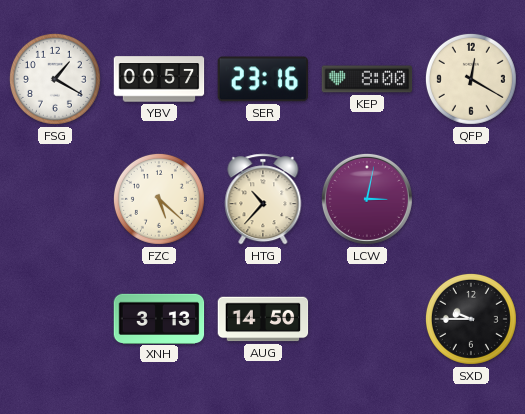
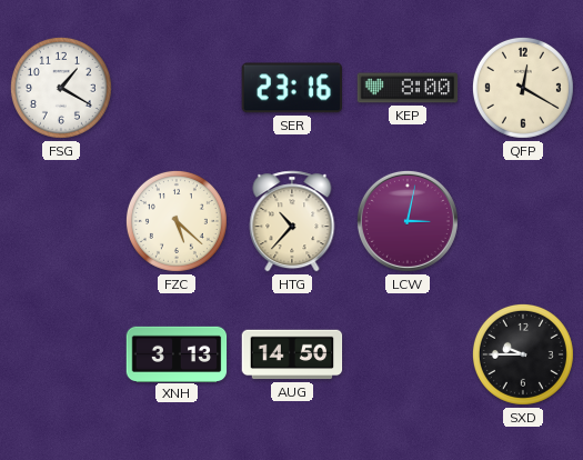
YBV: 00:57 -> none (159, 79)
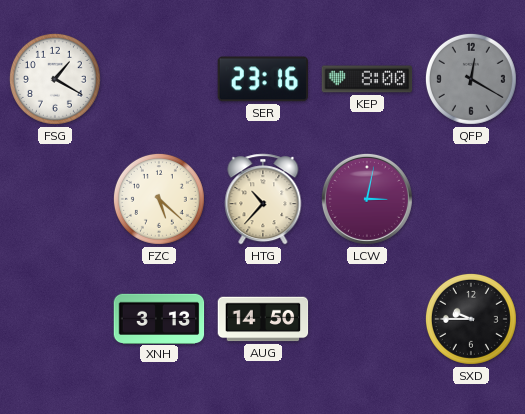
QFP dial: cream -> grey (471, 79)
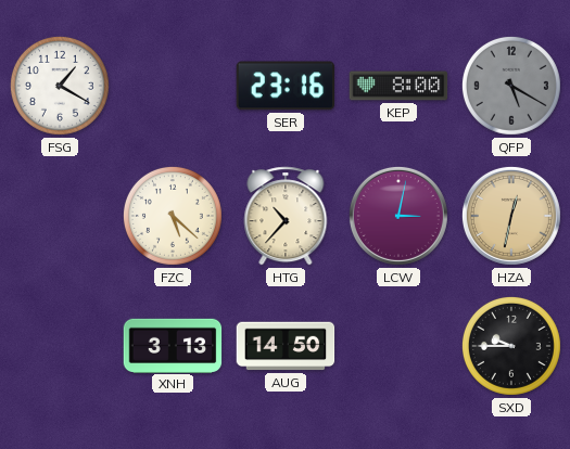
QFP: 12:20 -> 5:20 (511, 86)
HZA: none -> 12:32 (511, 216)
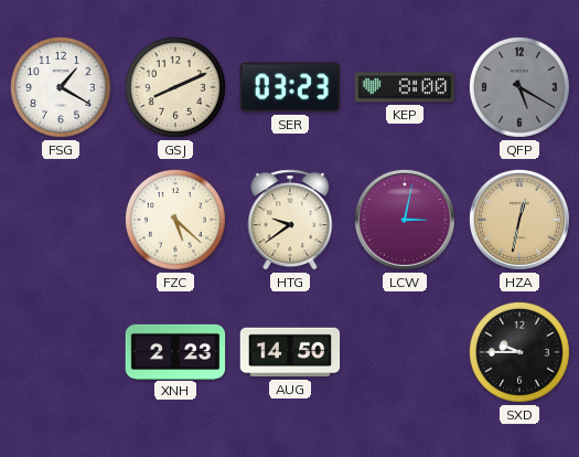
GSJ: none -> 8:11 (175, 87)
SER: 23:16 -> 03:23 (289, 87)
HTG: 10:37 -> 9:39 (290, 220)
XNH: 3:13 -> 2:23 (175, 351)
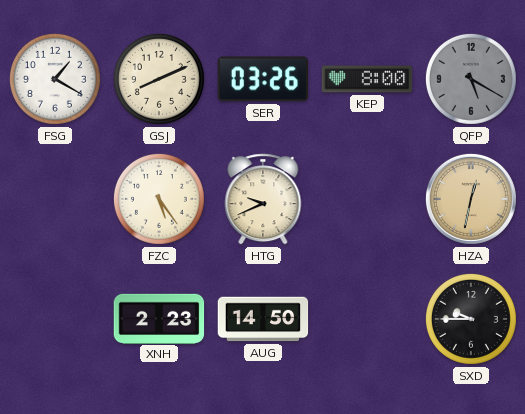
SER: 03:23 -> 03:26 (262, 79)
FZC: 5:22 -> 5:24 (159, 199)
HTG: 9:39 -> 9:41 (263, 199)
LCW: 3:02 -> none (405, 220)
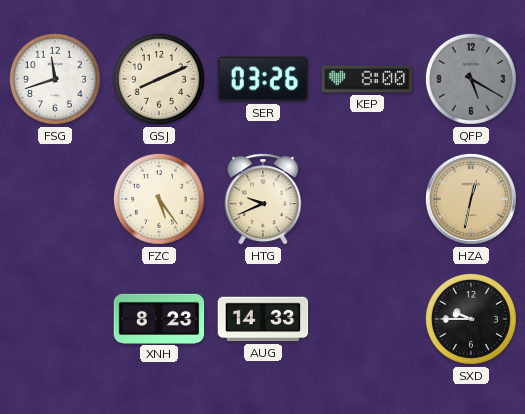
FSG: 1:20 -> 11:42 (55, 79)
XNH: 2:23 -> 8:23 (159, 318)
AUG: 14:50 -> 14:33 (263, 319)
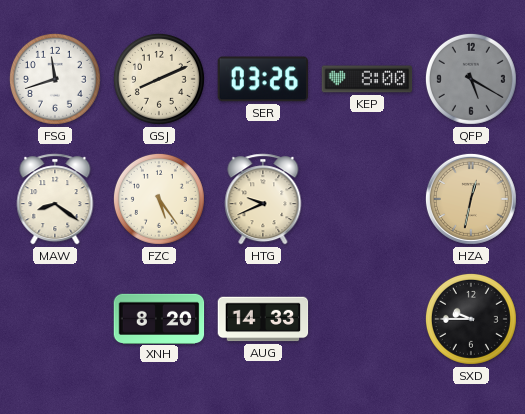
MAW: none -> 8:21 (55, 199)
XNH: 8:23 -> 8:20 (159, 318)
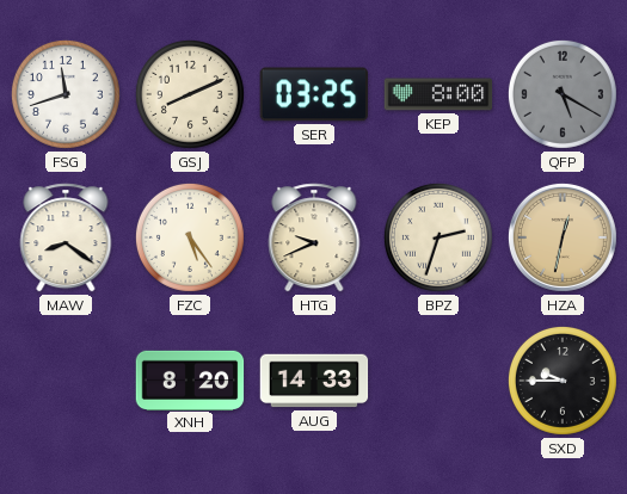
SER: 03:26 -> 03:25 (313, 94)
BPZ: none -> 2:33 (438, 237)
